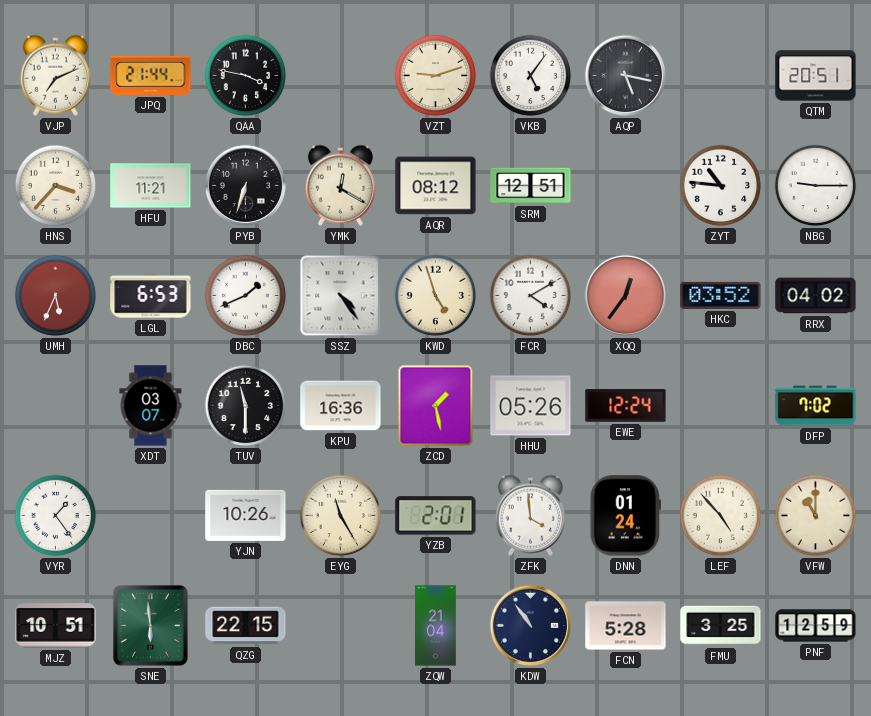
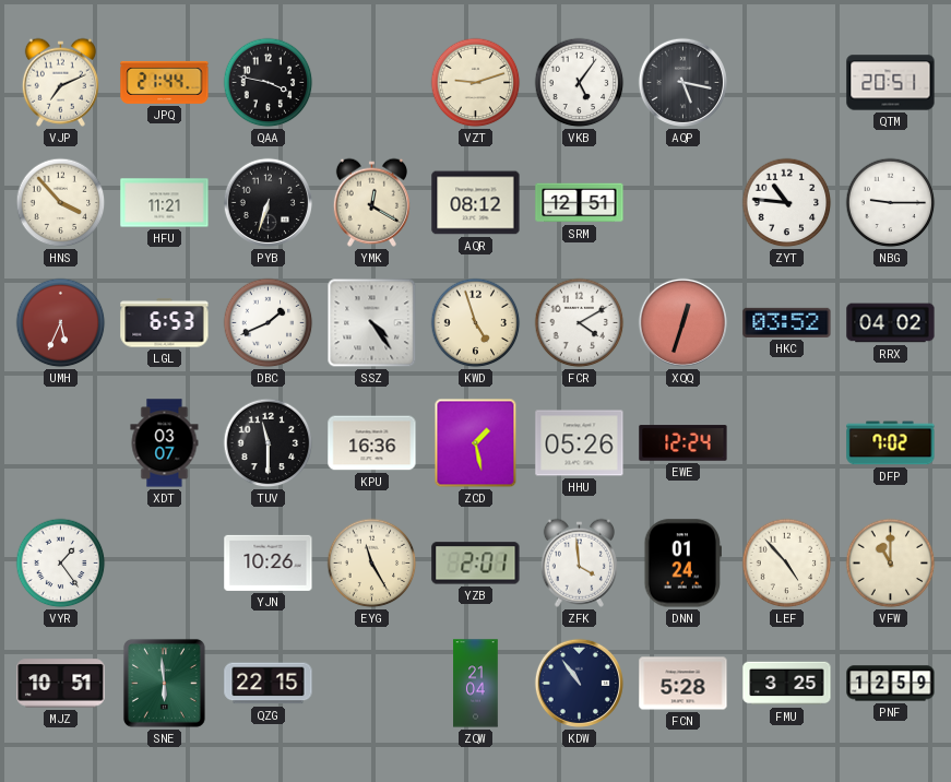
HNS: 3:37 -> 3:53 (61, 203)
XQQ: 12:36 -> 12:33 (682, 322)
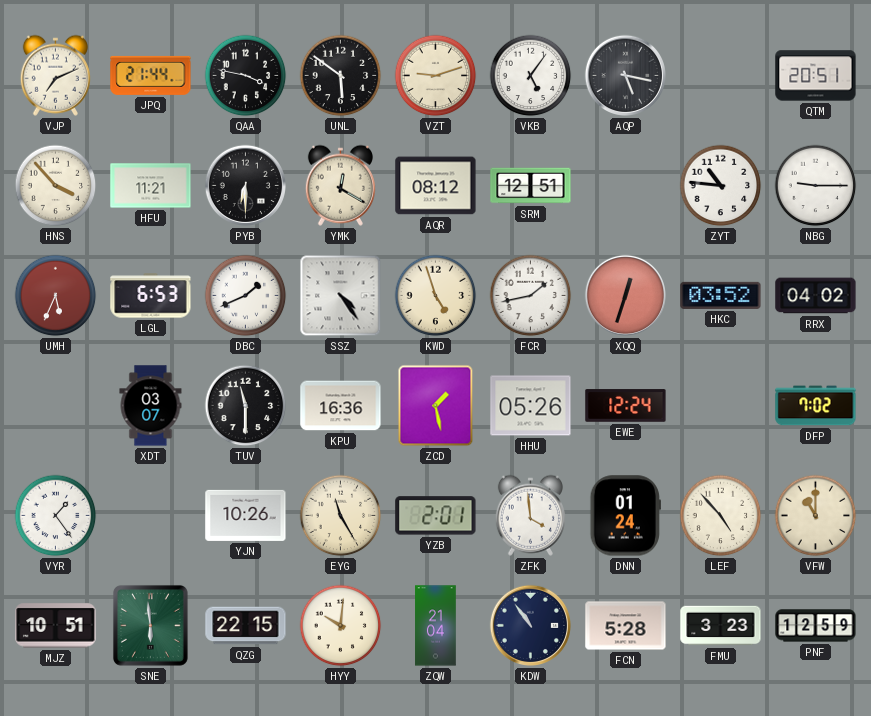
UNL: none -> 5:51 (341, 76)
PYB: 6:33 -> 6:30 (245, 185)
FCR: 4:10 -> 1:43 (531, 296)
HYY: none -> 10:01 (341, 626)
FMU: 3:25 -> 3:23 (721, 626)
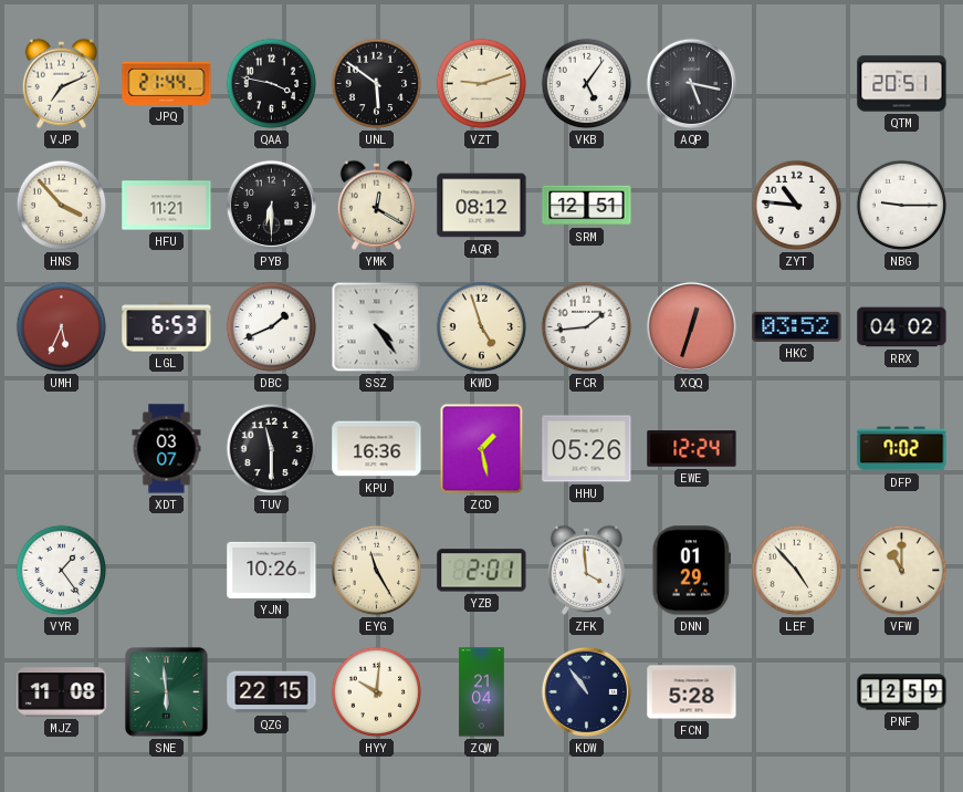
FCR: 1:43 -> 1:44 (587, 327)
DNN: 01:24 -> 01:29 (691, 571)
MJZ: 10:51 -> 11:08 (62, 692)
FMU: 3:23 -> none (721, 626)
